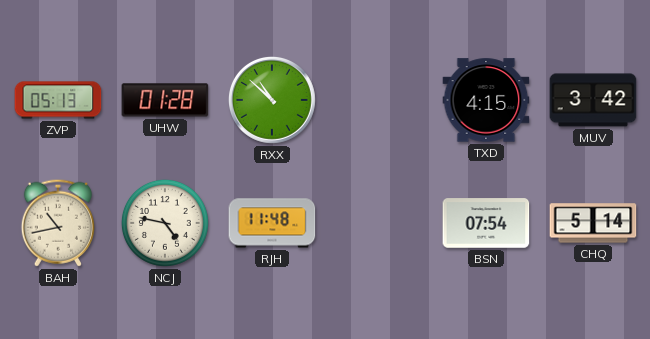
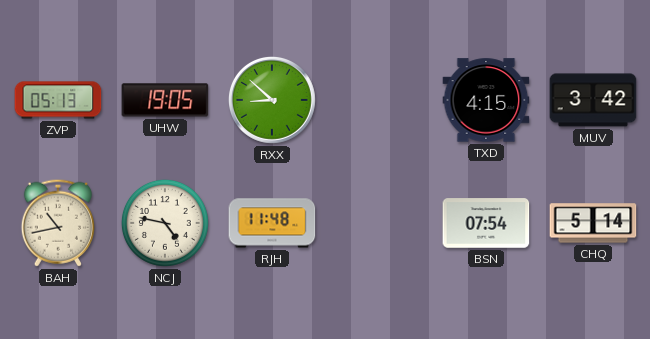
UHW: 01:28 -> 19:05 (165, 100)
RXX: 10:52 -> 8:52 (272, 100)
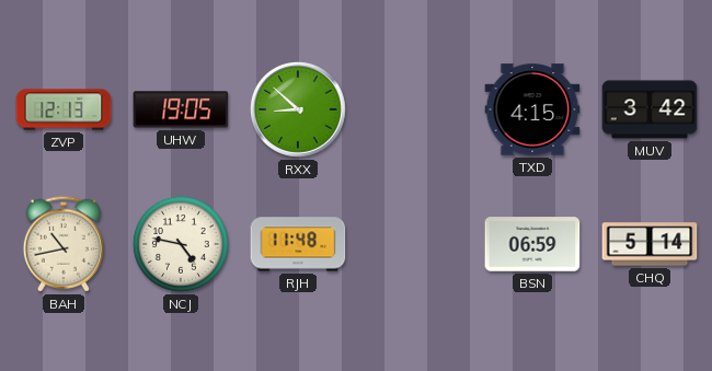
ZVP: 05:13 -> 12:13 (64, 109)
BSN: 07:54 -> 06:59 (532, 244)
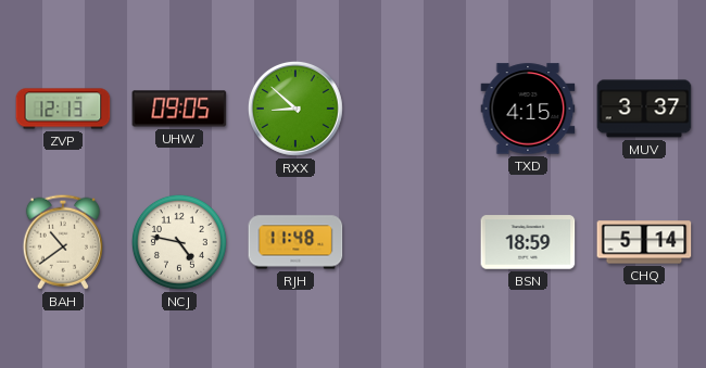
UHW: 19:05 -> 09:05 (179, 109)
MUV: 3:42 -> 3:37 (644, 109)
BAH: 10:43 -> 10:39 (63, 242)
BSN: 06:59 -> 18:59 (528, 242)
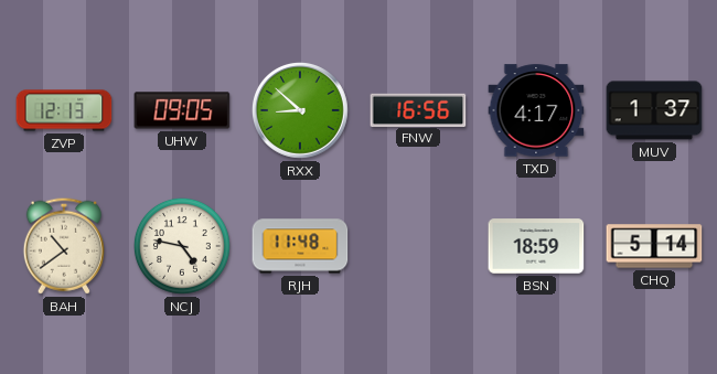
FNW: none -> 16:56 (418, 109)
TXD: 4:15 -> 4:17 (536, 110)
MUV: 3:37 -> 1:37 (654, 110)
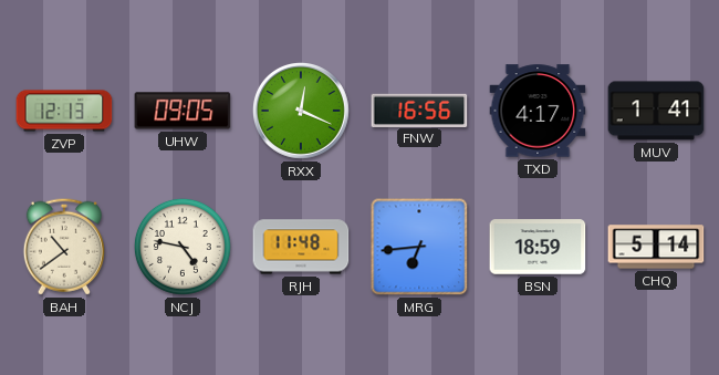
RXX: 8:52 -> 12:19 (301, 111)
MUV: 1:37 -> 1:41 (656, 111)
MRG: none -> 6:44 (419, 247)
